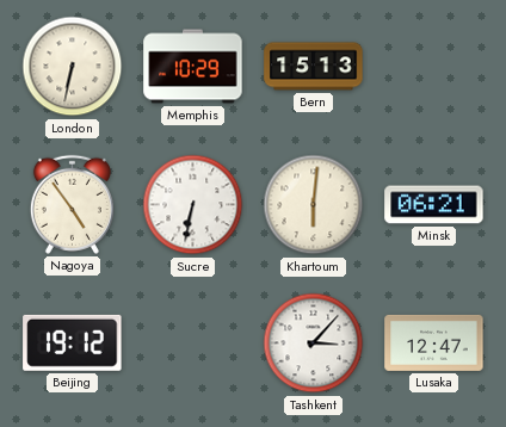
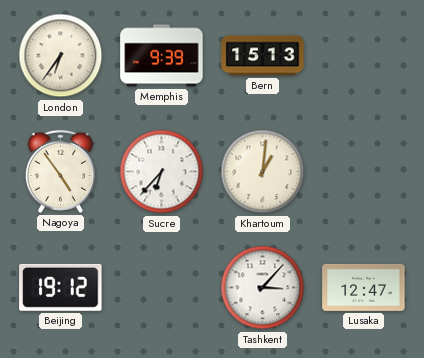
London: 6:32 -> 6:36 (61, 56)
Memphis: 10:29 -> 9:39 (162, 56)
Sucre: 6:32 -> 6:37 (162, 172)
Khartoum: 6:01 -> 1:01 (263, 172)
Minsk: 06:21 -> none (434, 205)
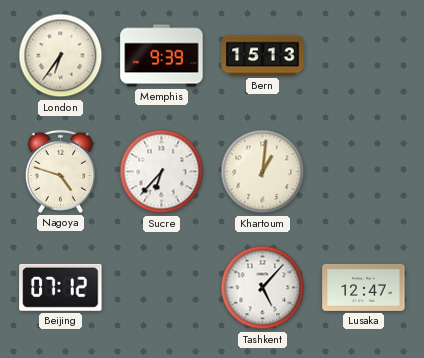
Nagoya: 4:54 -> 4:48 (60, 171)
Beijing: 19:12 -> 07:12 (61, 287)
Tashkent: 3:07 -> 5:07 (263, 288)
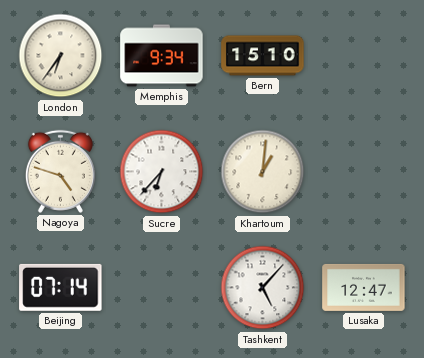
Memphis: 9:39 -> 9:34 (162, 56)
Bern: 15:13 -> 15:10 (263, 56)
Beijing: 07:12 -> 07:14 (61, 287)
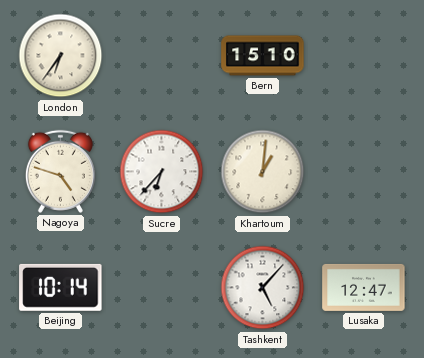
Memphis: 9:34 -> none (162, 56)
Beijing: 07:14 -> 10:14 (61, 287)
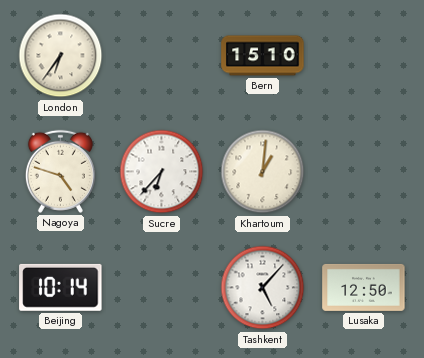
Lusaka: 12:47 -> 12:50 (364, 287)
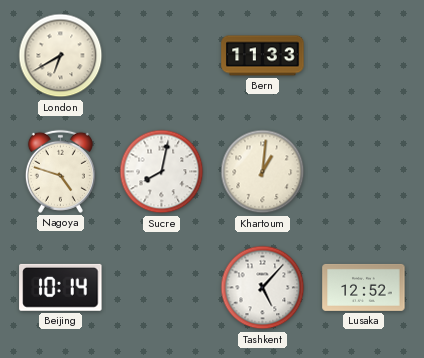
London: 6:36 -> 6:40 (61, 56)
Bern: 15:10 -> 11:33 (263, 56)
Sucre: 6:37 -> 8:02 (162, 172)
Lusaka: 12:50 -> 12:52 (364, 287)
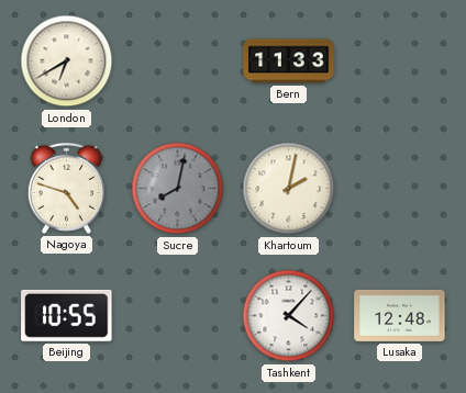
Sucre dial: white -> grey (178, 189)
Khartoum: 1:01 -> 2:02 (289, 189)
Beijing: 10:14 -> 10:55 (67, 315)
Tashkent: 5:07 -> 4:07 (289, 316)
Lusaka: 12:52 -> 12:48 (400, 315)
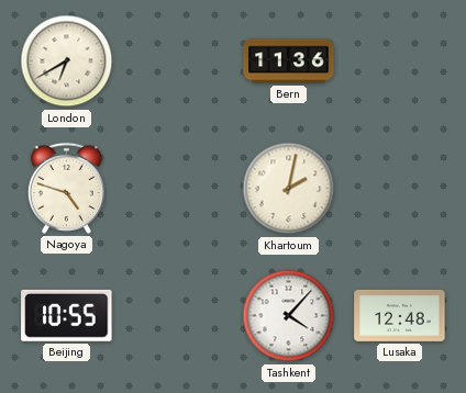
Bern: 11:33 -> 11:36 (289, 61)
Sucre: 8:02 -> none (178, 189)
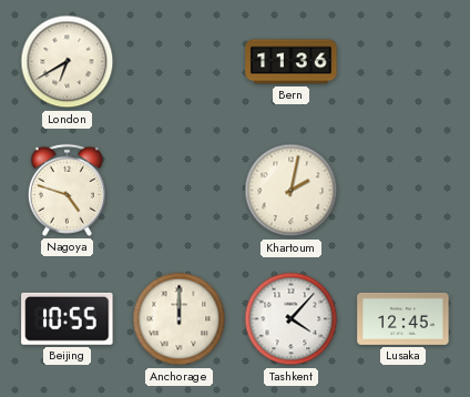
Anchorage: none -> 12:00 (180, 319)
Lusaka: 12:48 -> 12:45 (403, 318)
